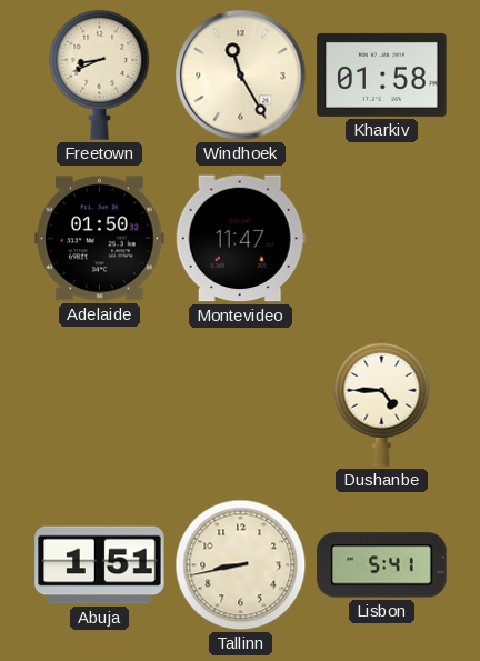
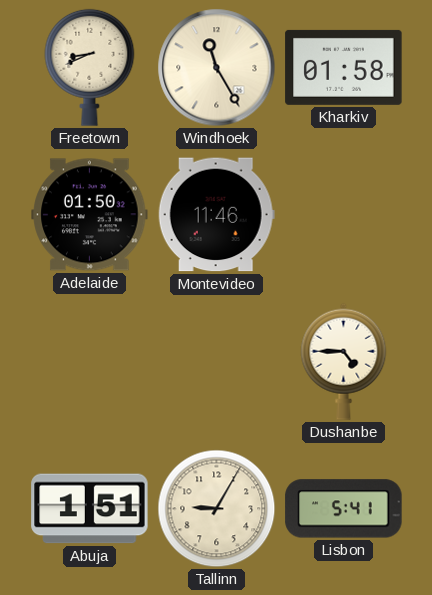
Montevideo: 11:47 -> 11:46 (216, 215)
Tallinn: 8:43 -> 9:05 (217, 509)
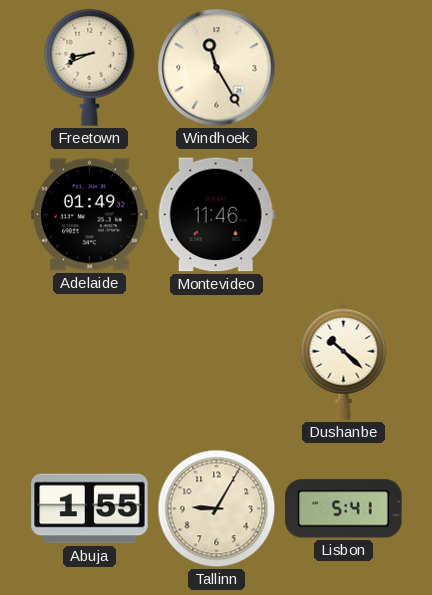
Kharkiv: 01:58 -> none (344, 67)
Adelaide: 01:50 -> 01:49 (90, 215)
Dushanbe: 4:45 -> 10:22 (344, 361)
Abuja: 1:51 -> 1:55 (90, 509)
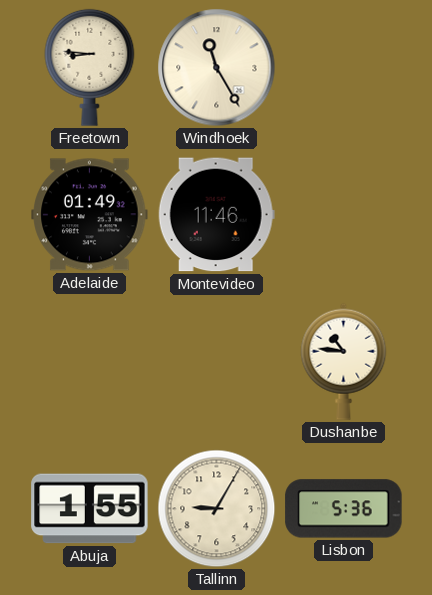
Freetown: 8:41 -> 8:46 (90, 67)
Dushanbe: 10:22 -> 10:46 (344, 361)
Lisbon: 5:41 -> 5:36 (344, 509)
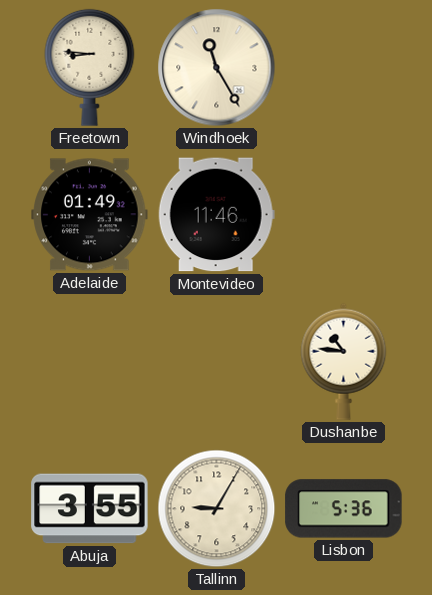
Abuja: 1:55 -> 3:55 (90, 509)
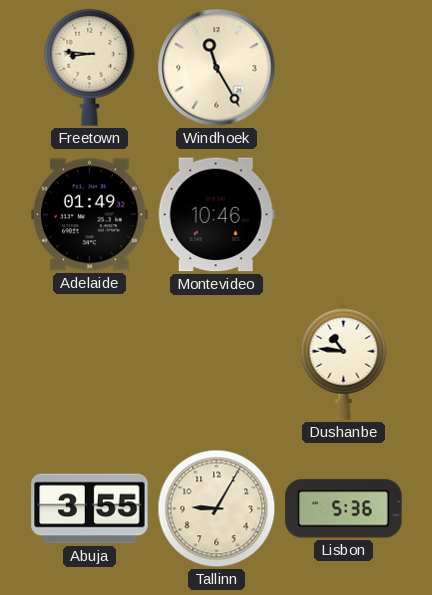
Montevideo: 11:46 -> 10:46 (216, 215)
